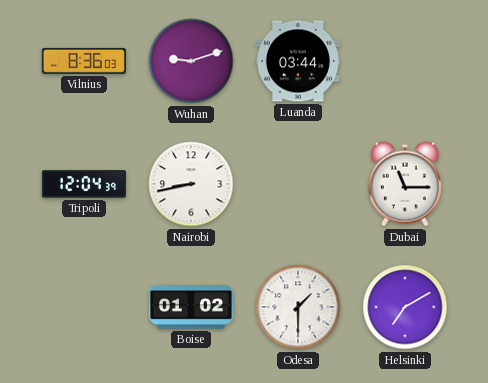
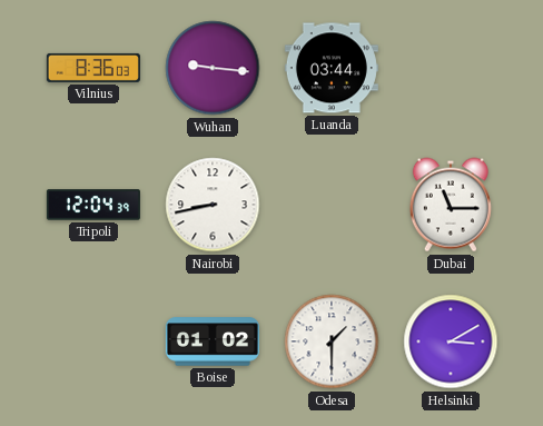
Wuhan: 9:12 -> 9:16 (213, 68)
Helsinki: 7:10 -> 3:10 (451, 341)
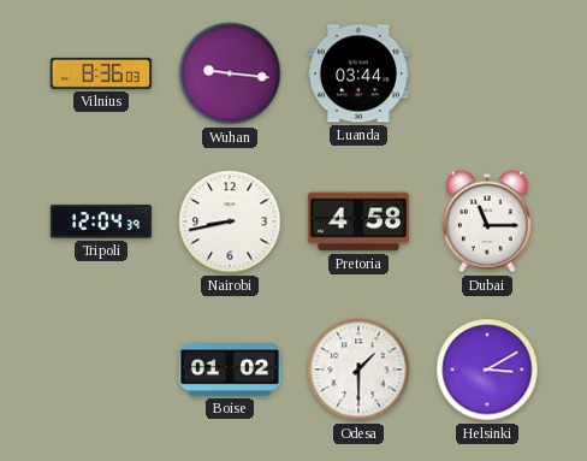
Pretoria: none -> 4:58 (358, 221)
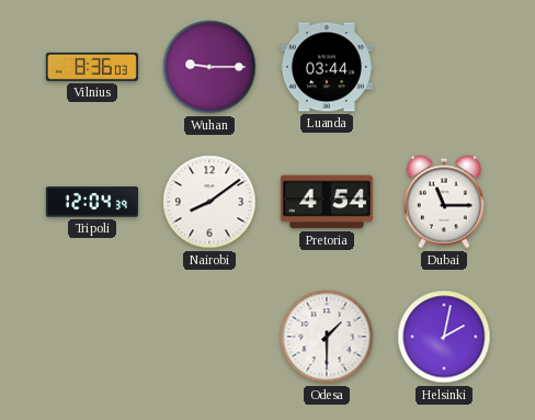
Wuhan: 9:16 -> 9:15 (209, 67)
Nairobi: 8:43 -> 8:09 (209, 202)
Pretoria: 4:58 -> 4:54 (327, 202)
Boise: 01:02 -> none (230, 370)
Helsinki: 3:10 -> 2:02 (444, 337)
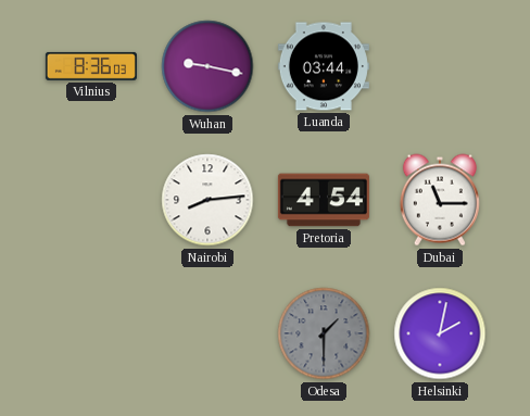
Wuhan: 9:15 -> 9:17 (207, 66)
Tripoli: 12:04 -> none (92, 202)
Nairobi: 8:09 -> 8:14 (207, 200)
Odesa dial: white -> grey (324, 333)
